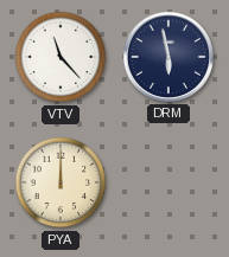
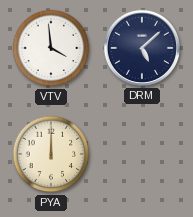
VTV: 11:23 -> 3:59 (51, 48)
DRM: 5:58 -> 5:08 (142, 48)
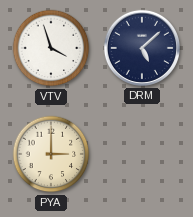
VTV: 3:59 -> 3:57 (51, 48)
PYA: 12:00 -> 3:00 (51, 154)
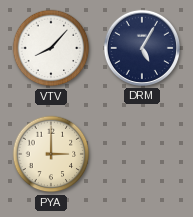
VTV: 3:57 -> 8:07 (51, 48)
DRM: 5:08 -> 5:05 (142, 48)
